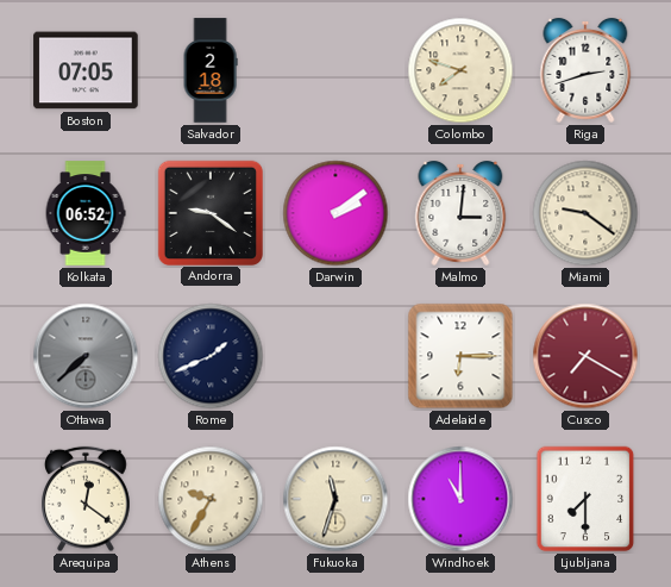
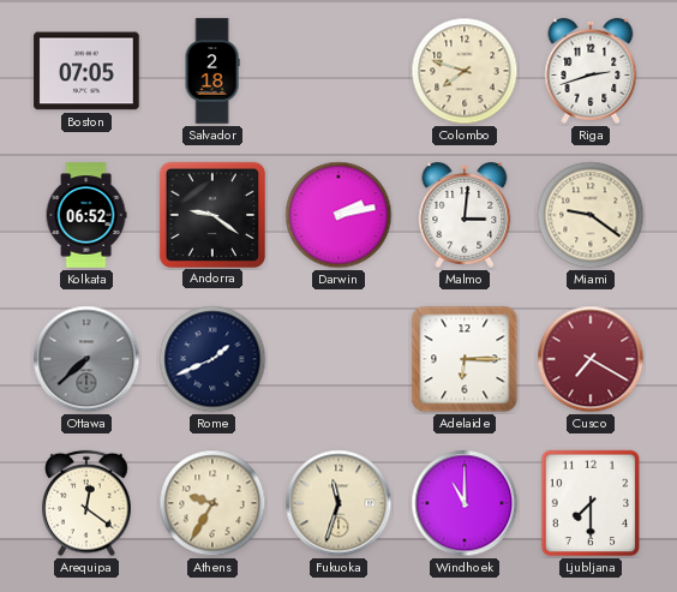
Darwin: 2:09 -> 2:13 (338, 215)
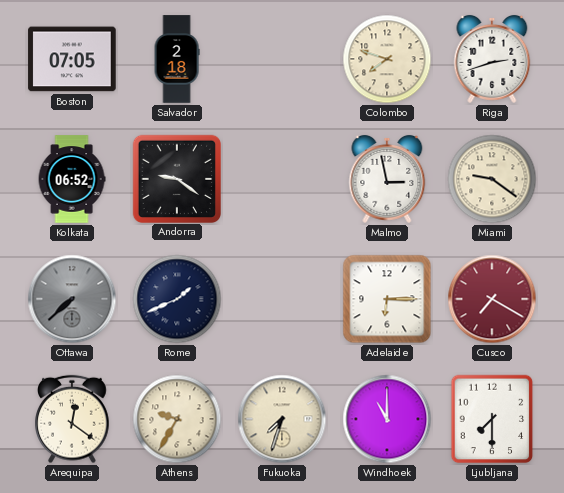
Darwin: 2:13 -> none (338, 215)
Malmo: 3:01 -> 2:58 (387, 179)
Fukuoka: 11:33 -> 7:33 (282, 419)
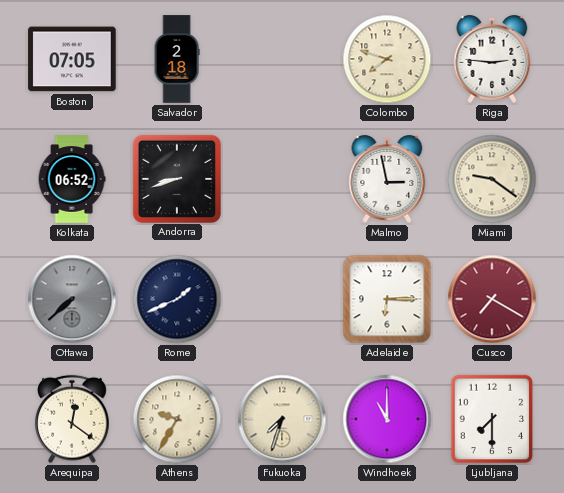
Riga: 2:42 -> 2:46 (492, 59)
Andorra: 9:21 -> 8:42 (176, 178)
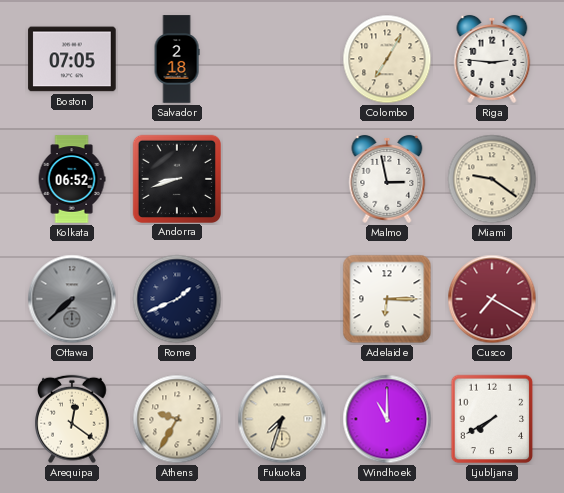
Colombo: 7:48 -> 7:05 (387, 59)
Ljubljana: 7:30 -> 7:40 (492, 419)
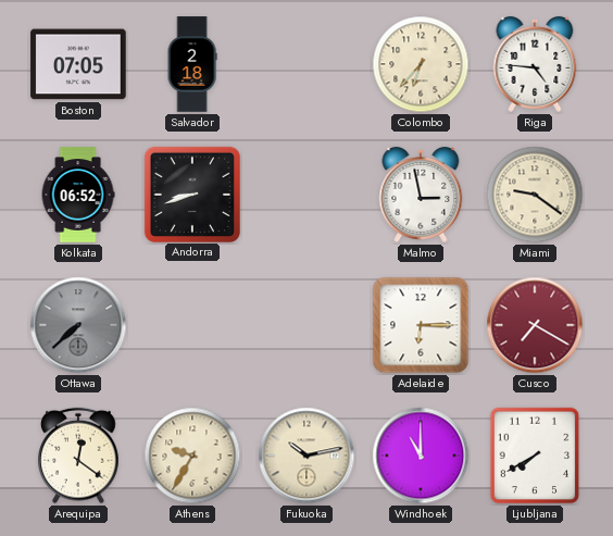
Colombo: 7:05 -> 6:37 (421, 64)
Riga: 2:46 -> 4:46 (535, 64)
Rome: 1:41 -> none (177, 299)
Fukuoka: 7:33 -> 10:13 (306, 456)
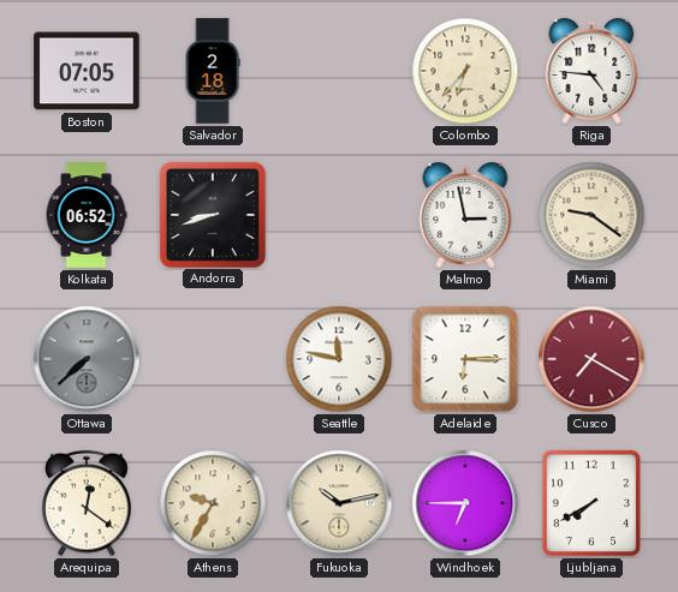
Seattle: none -> 11:47 (339, 359)
Windhoek: 11:00 -> 6:45 (465, 503)
